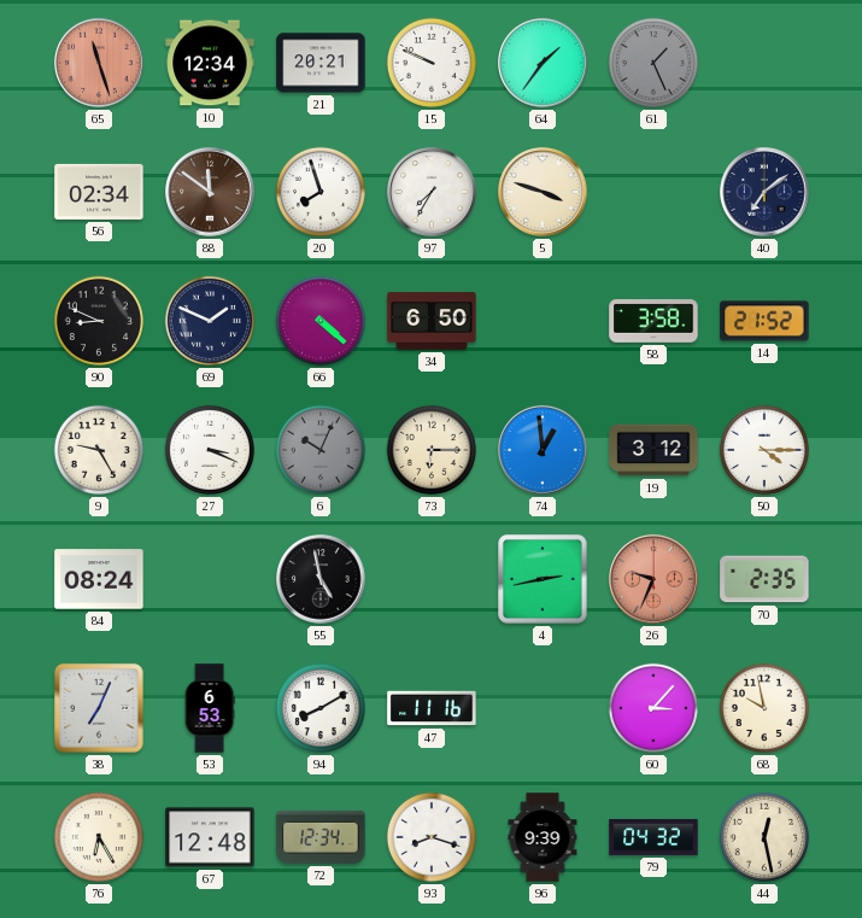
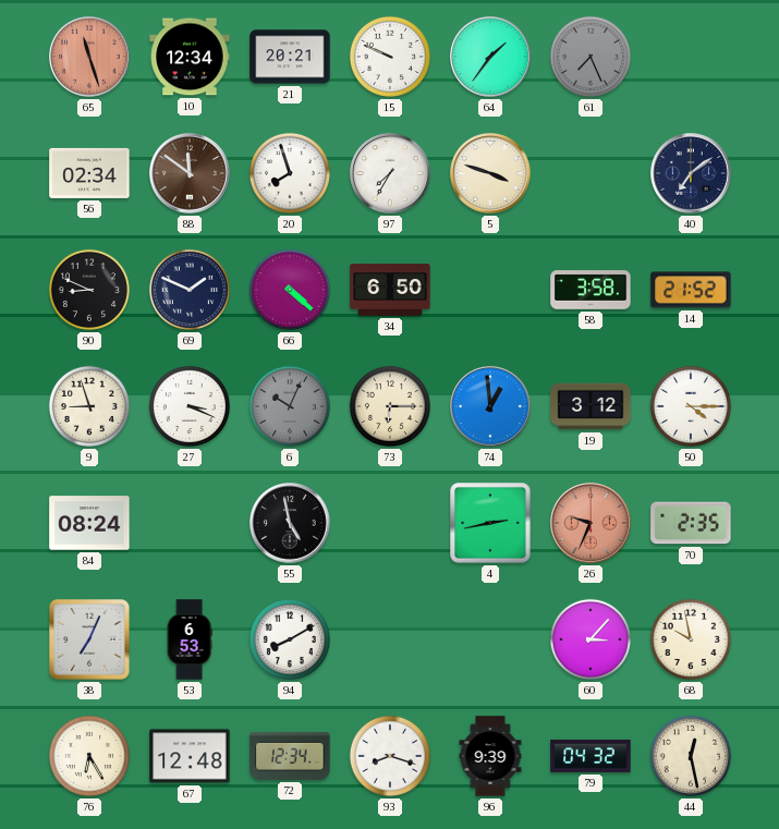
61: 1:26 -> 7:26 (591, 57)
9: 9:25 -> 8:57 (89, 406)
47: 11:16 -> none (432, 708)
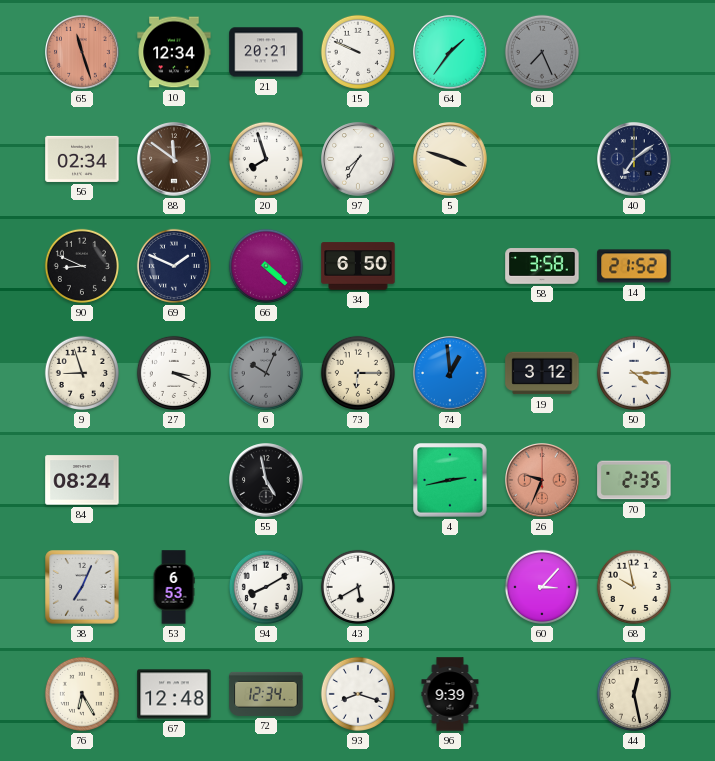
43: none -> 5:40 (358, 587)
79: 04:32 -> none (591, 756)
